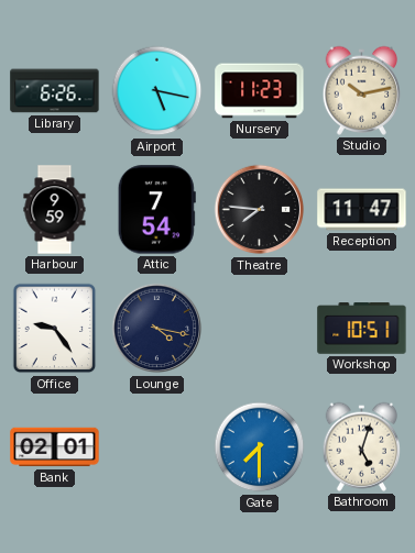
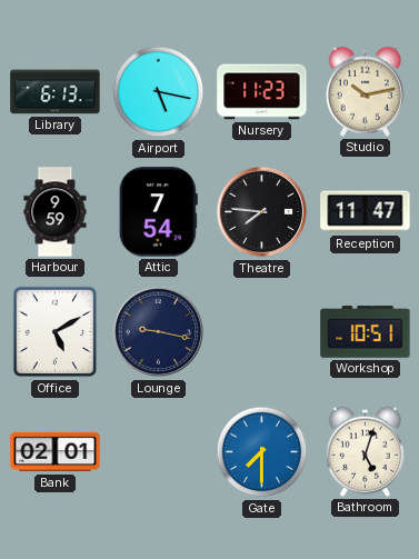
Library: 6:26 -> 6:13 (56, 92)
Office: 9:24 -> 5:10 (56, 332)
Lounge: 4:17 -> 9:17 (159, 332)
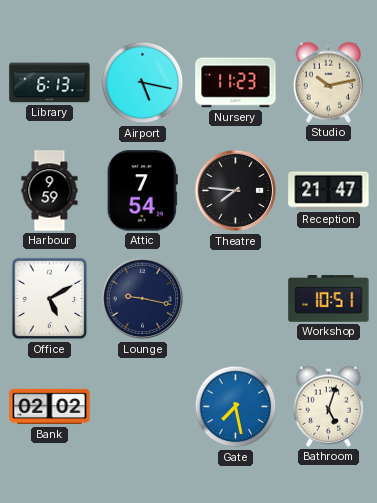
Reception: 11:47 -> 21:47 (329, 191)
Bank: 02:01 -> 02:02 (50, 407)
Gate: 7:30 -> 7:28 (236, 407)
